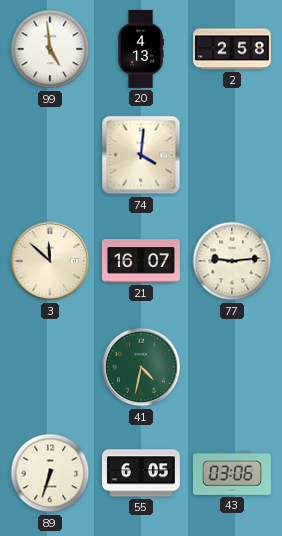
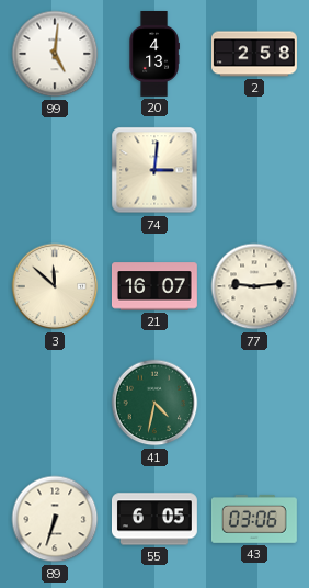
99: 4:59 -> 5:01 (55, 54)
74: 4:01 -> 3:01 (154, 170)
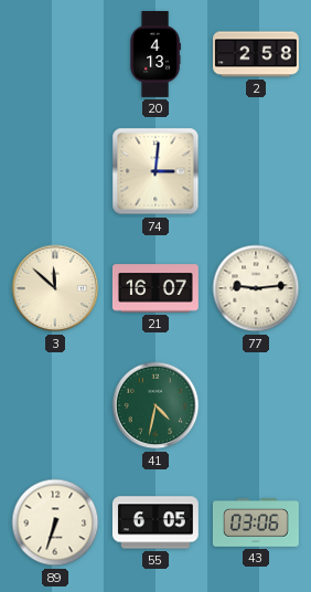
99: 5:01 -> none (55, 54)
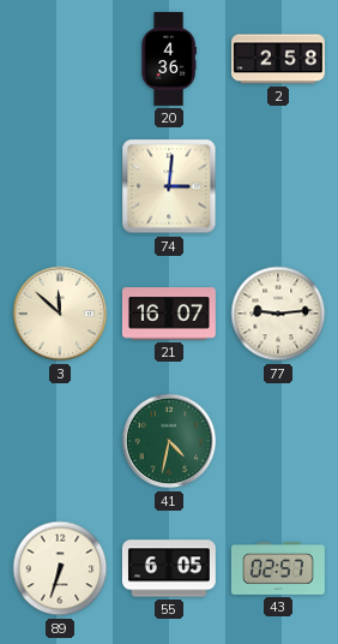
20: 4:13 -> 4:36 (169, 60)
43: 03:06 -> 02:57 (278, 568)
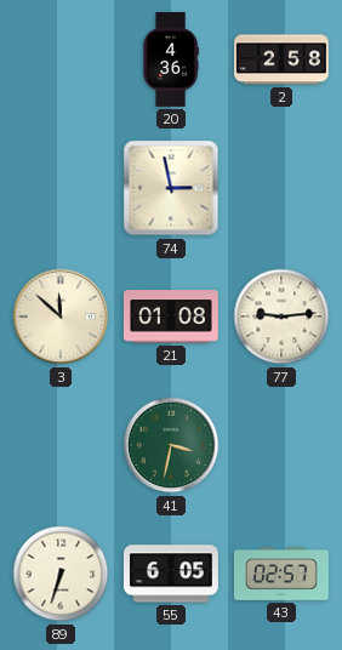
74: 3:01 -> 2:58 (171, 188)
21: 16:07 -> 01:08 (171, 317)
41: 4:32 -> 3:32 (171, 445)
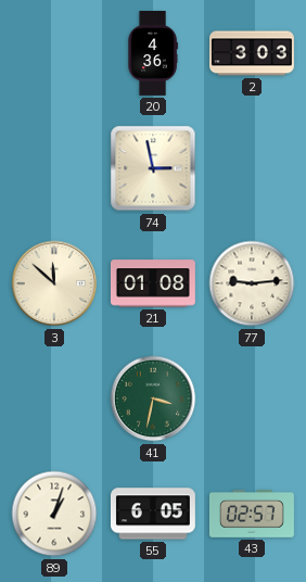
2: 2:58 -> 3:03 (253, 53)
89: 6:33 -> 1:03 (54, 514)
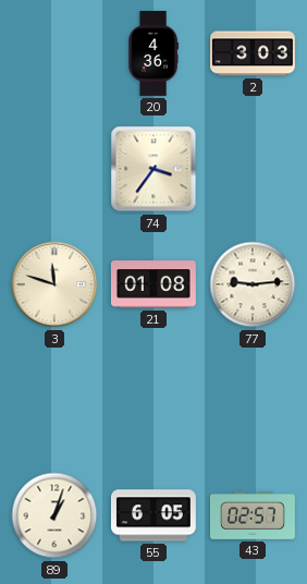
74: 2:58 -> 3:36 (153, 169)
3: 11:52 -> 11:48 (54, 284)
41: 3:32 -> none (153, 398)
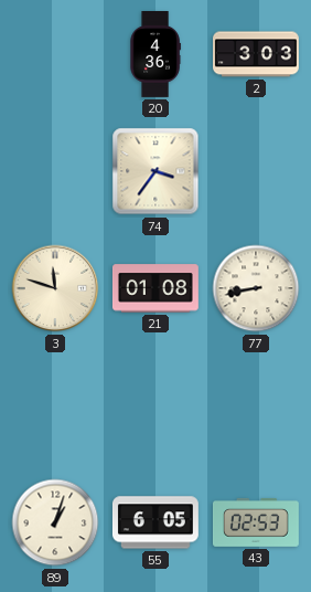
77: 9:14 -> 8:43 (256, 288)
43: 02:57 -> 02:53 (256, 522)
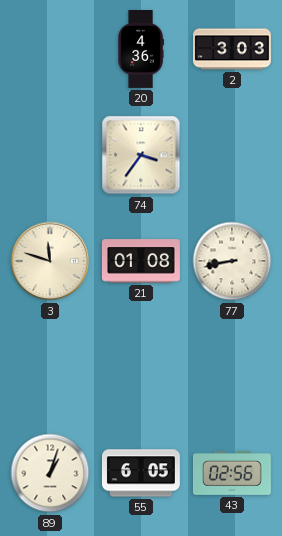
43: 02:53 -> 02:56 (232, 473)
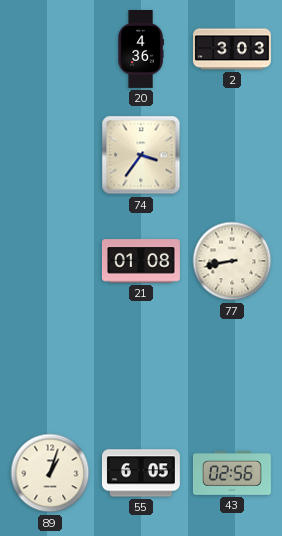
3: 11:48 -> none (50, 261)
